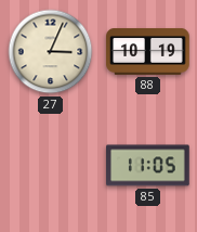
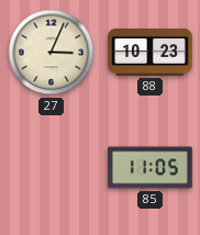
88: 10:19 -> 10:23 (151, 53)
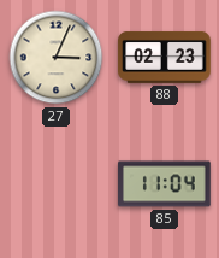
88: 10:23 -> 02:23 (165, 58)
85: 11:05 -> 11:04 (165, 184)
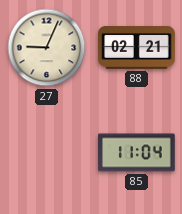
27: 3:04 -> 9:04 (47, 48)
88: 02:23 -> 02:21 (137, 48)
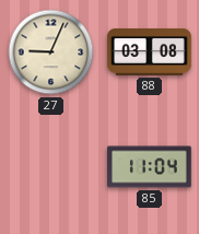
88: 02:21 -> 03:08 (150, 52)
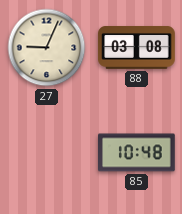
85: 11:04 -> 10:48 (137, 153)
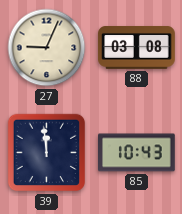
39: none -> 11:59 (47, 153)
85: 10:48 -> 10:43 (137, 153)
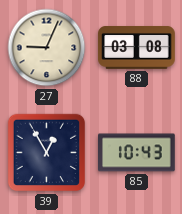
39: 11:59 -> 12:55 (47, 153)
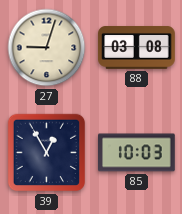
27: 9:04 -> 9:03 (47, 48)
85: 10:43 -> 10:03 (137, 153)
